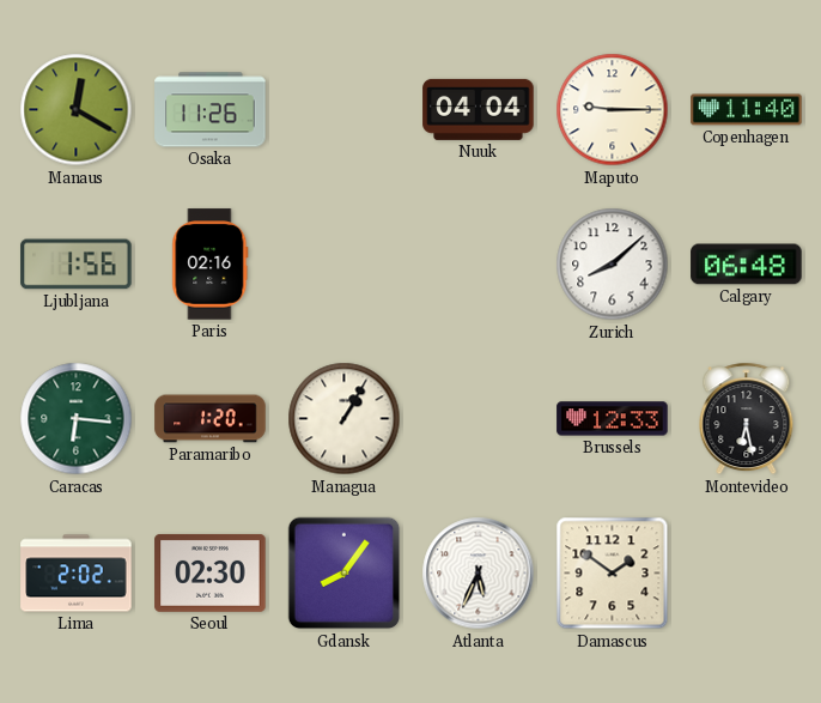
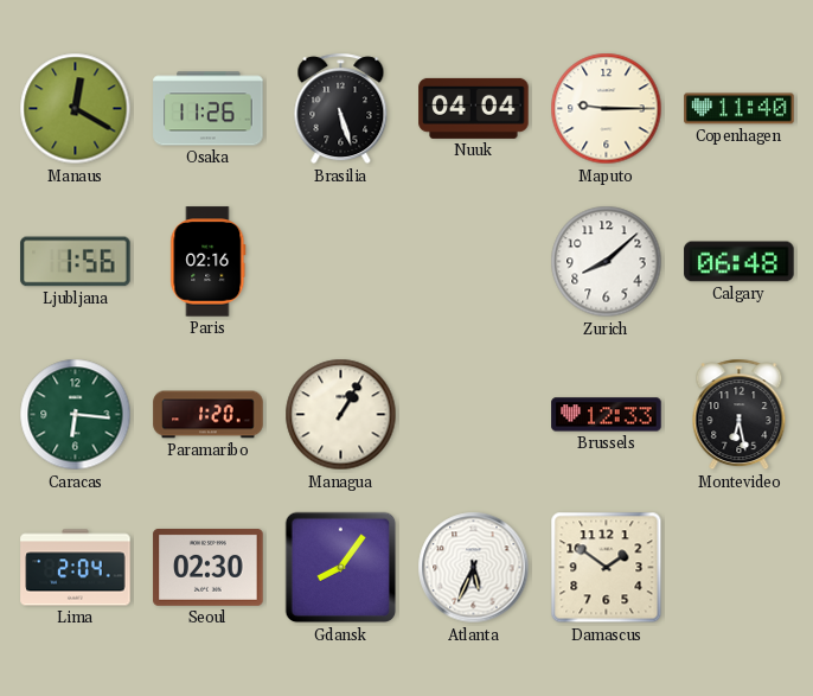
Brasilia: none -> 5:27 (341, 109)
Lima: 2:02 -> 2:04 (76, 568)
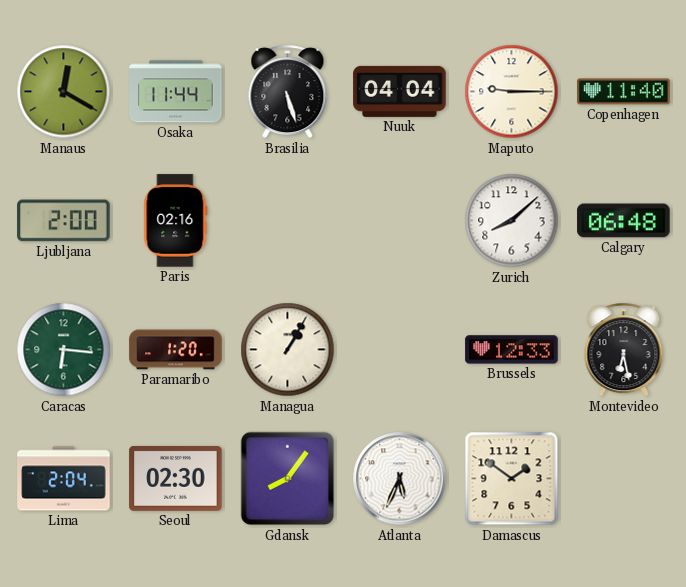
Osaka: 11:26 -> 11:44 (176, 92)
Ljubljana: 1:56 -> 2:00 (64, 221)
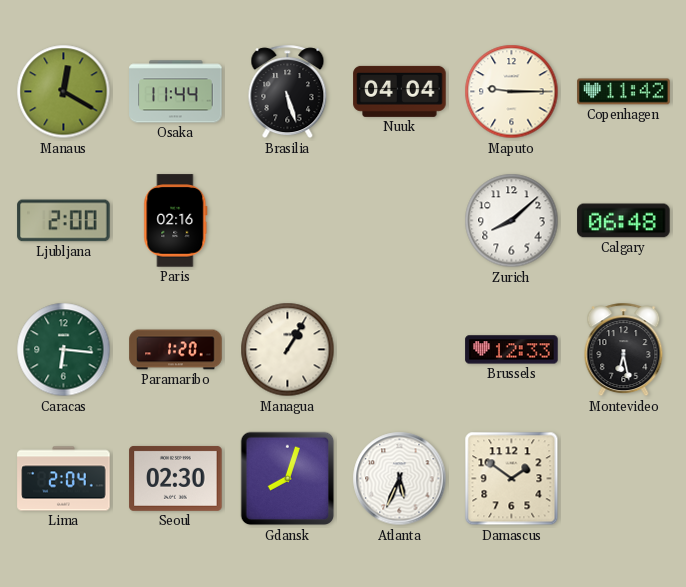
Copenhagen: 11:40 -> 11:42 (624, 92)
Gdansk: 8:06 -> 8:03 (288, 479)
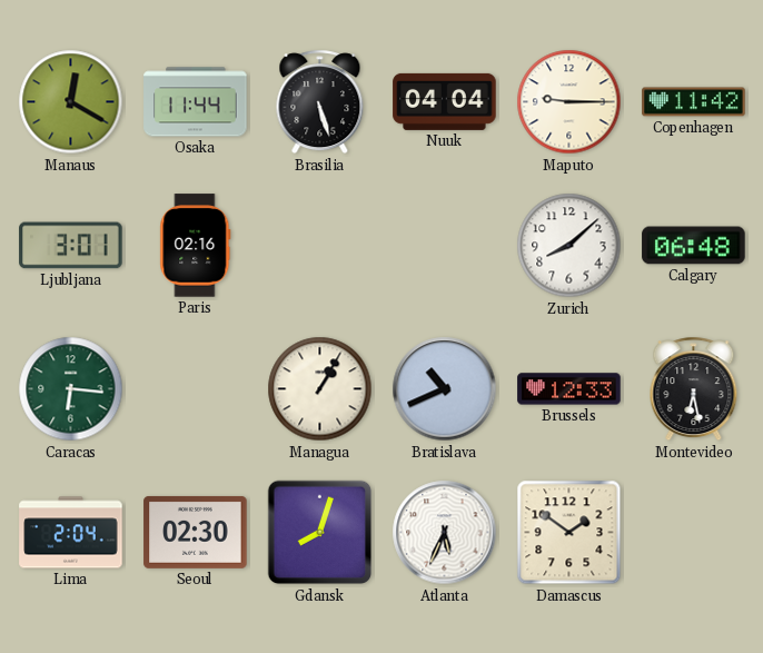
Ljubljana: 2:00 -> 3:01 (71, 246)
Paramaribo: 1:20 -> none (176, 350)
Bratislava: none -> 10:41 (445, 389)
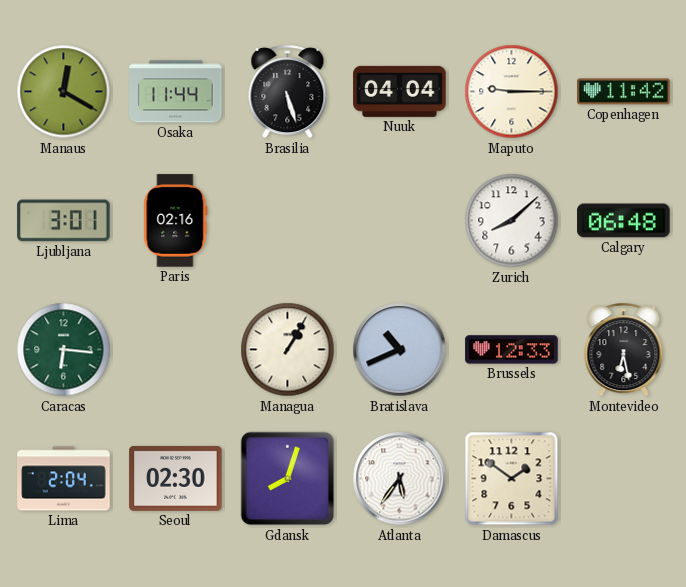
Atlanta: 5:34 -> 5:36 (400, 479)
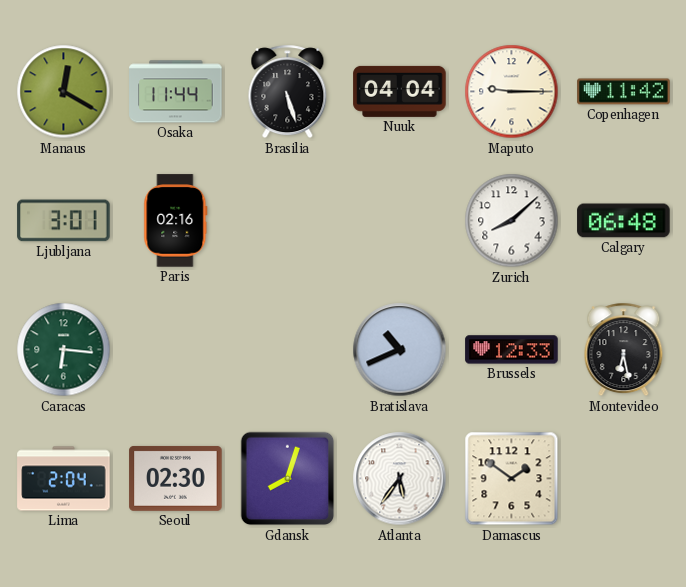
Managua: 1:05 -> none (288, 350)
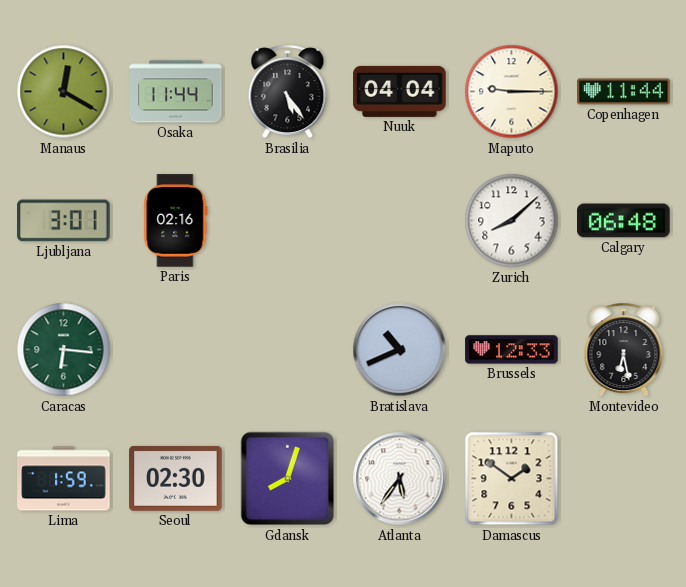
Brasilia: 5:27 -> 5:24 (288, 92)
Copenhagen: 11:42 -> 11:44 (624, 92)
Lima: 2:04 -> 1:59 (64, 479)
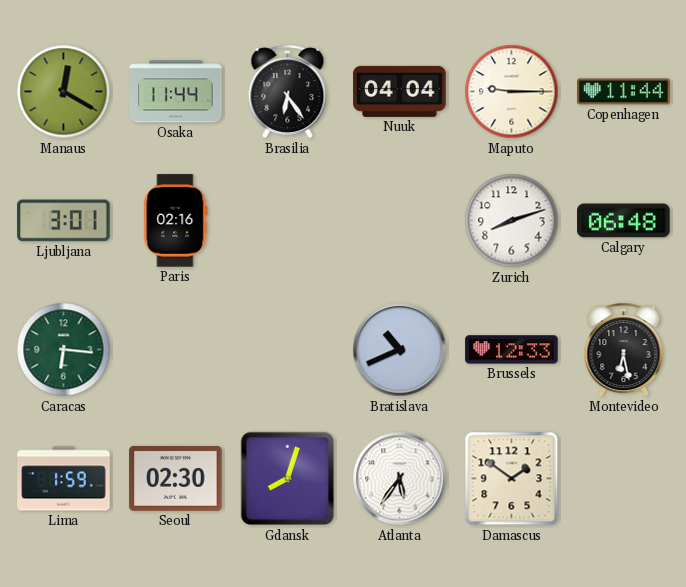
Brasilia: 5:24 -> 6:24 (288, 92)
Zurich: 8:08 -> 8:12 (512, 221)
